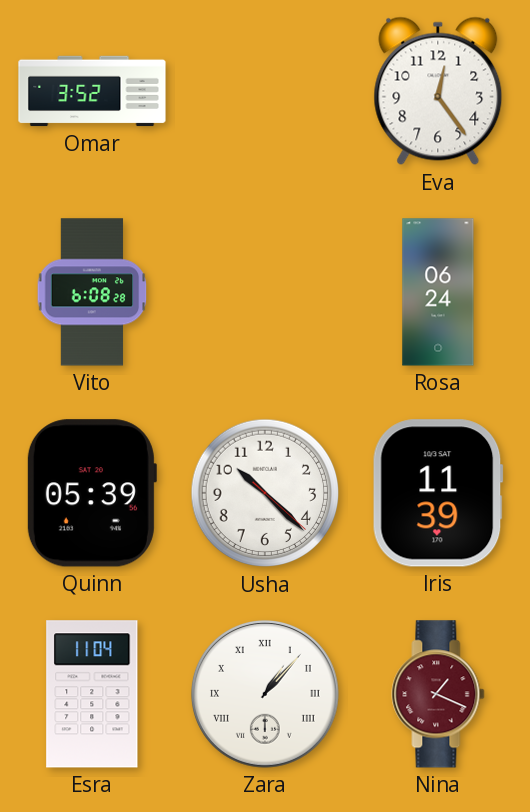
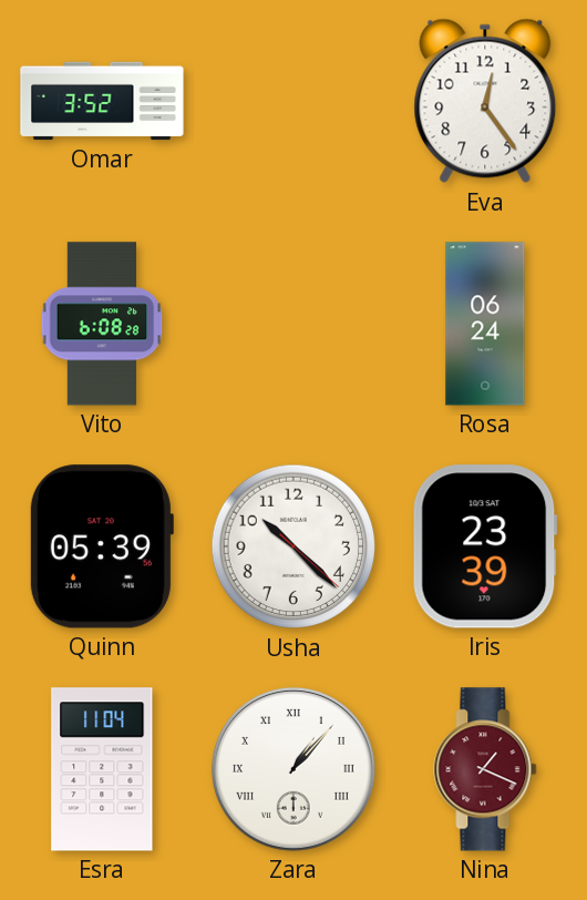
Iris: 11:39 -> 23:39 (485, 546)
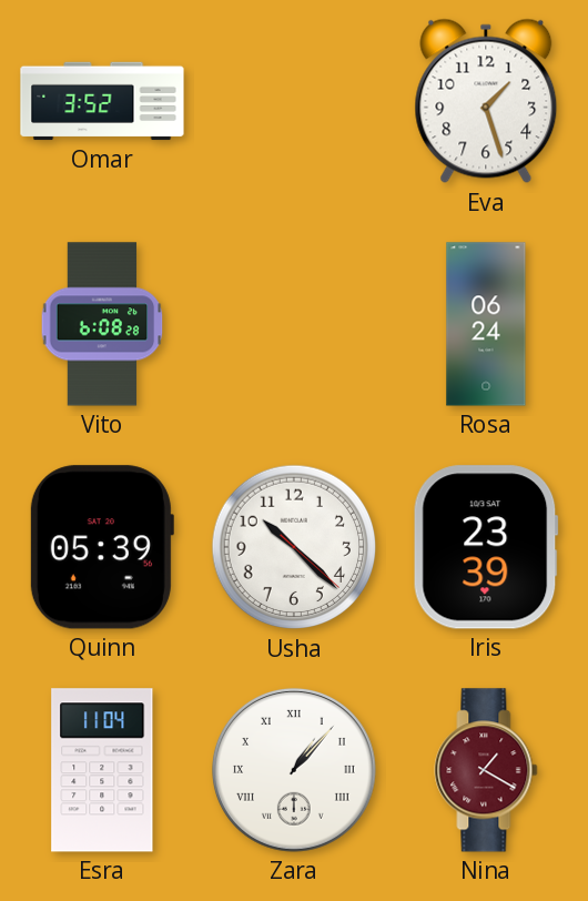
Eva: 12:24 -> 1:27 (486, 101)
Nina: 1:19 -> 1:20 (486, 770)
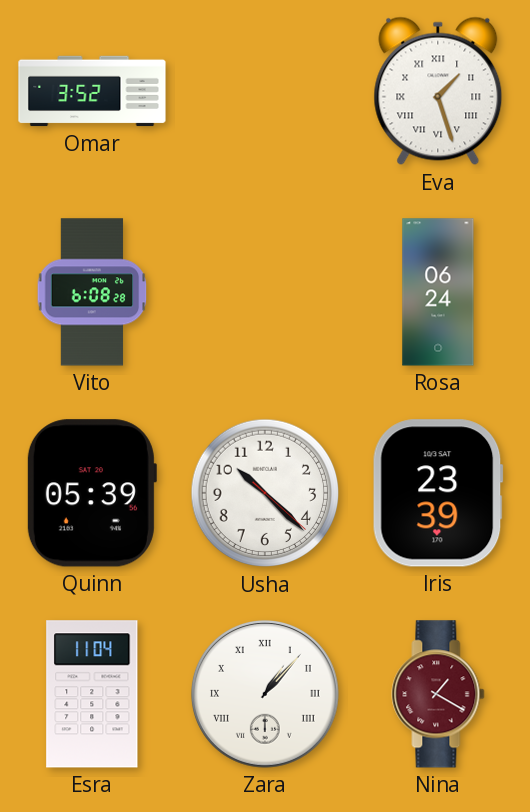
Eva numerals: Arabic -> Roman (438, 91)
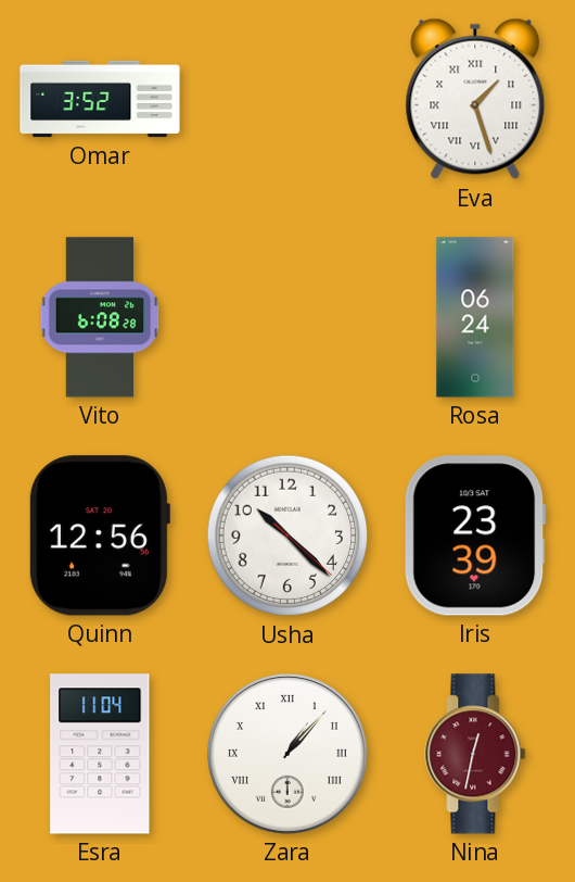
Quinn: 05:39 -> 12:56 (99, 535)
Nina: 1:20 -> 12:32 (475, 754)
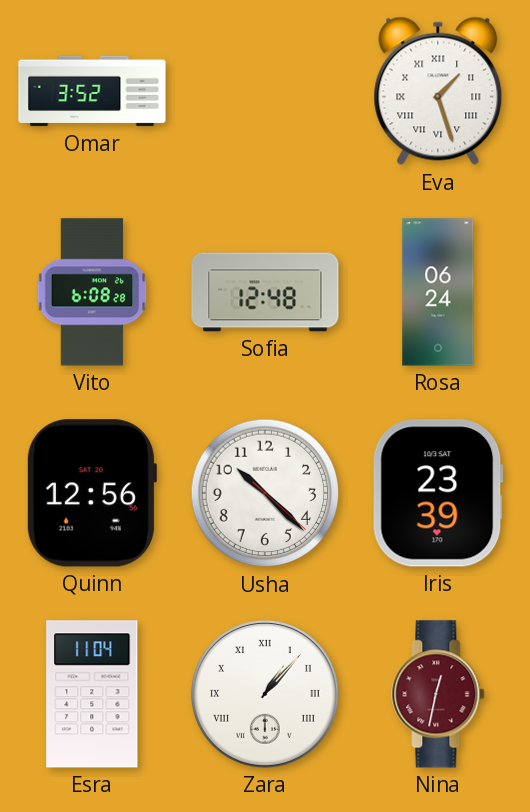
Sofia: none -> 12:48 (265, 292)
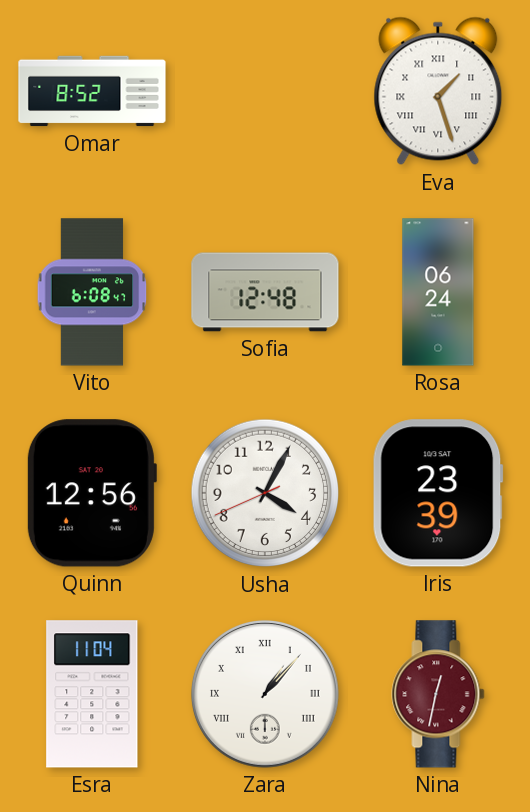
Omar: 3:52 -> 8:52 (92, 91)
Vito: 6:08:28 -> 6:08:47 (92, 292)
Usha: 10:22 -> 4:04 (265, 493)
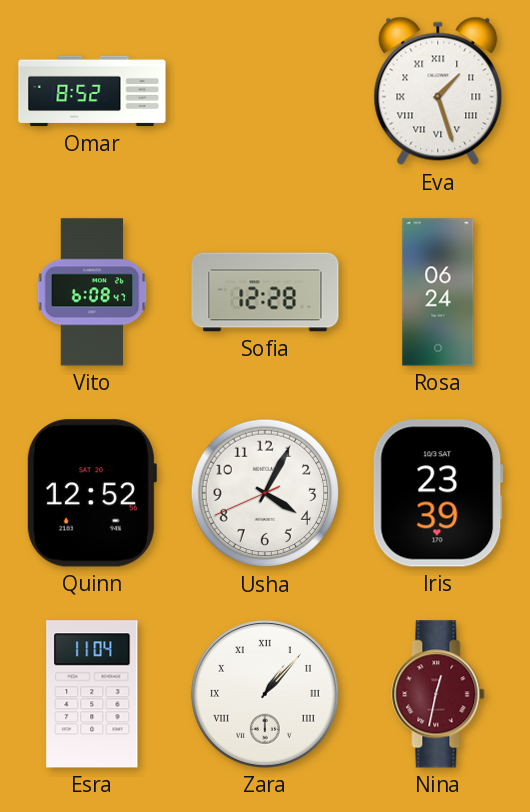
Sofia: 12:48 -> 12:28 (265, 292)
Quinn: 12:56 -> 12:52 (91, 493)
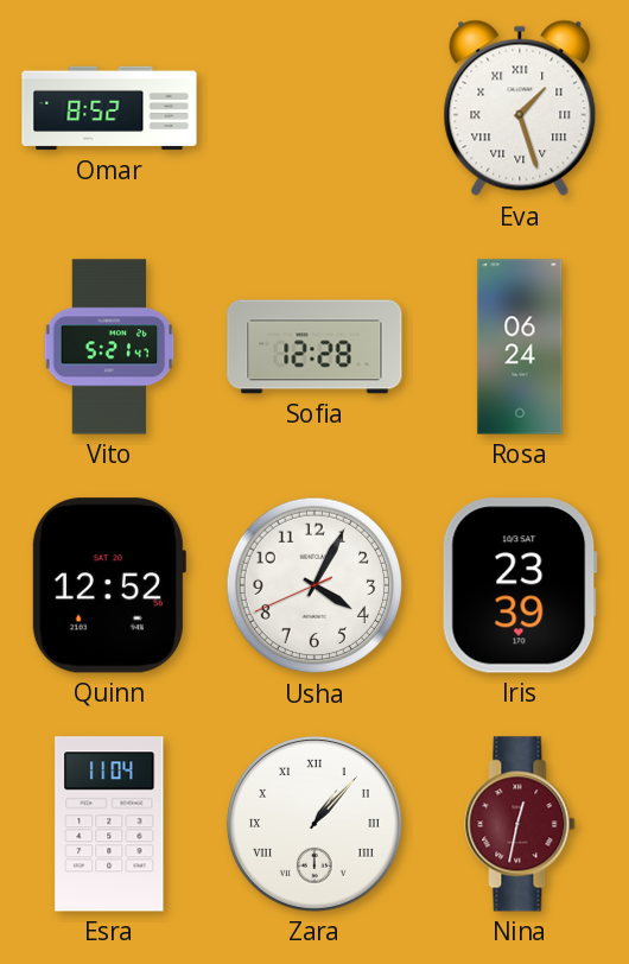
Vito: 6:08 -> 5:21 (109, 347)
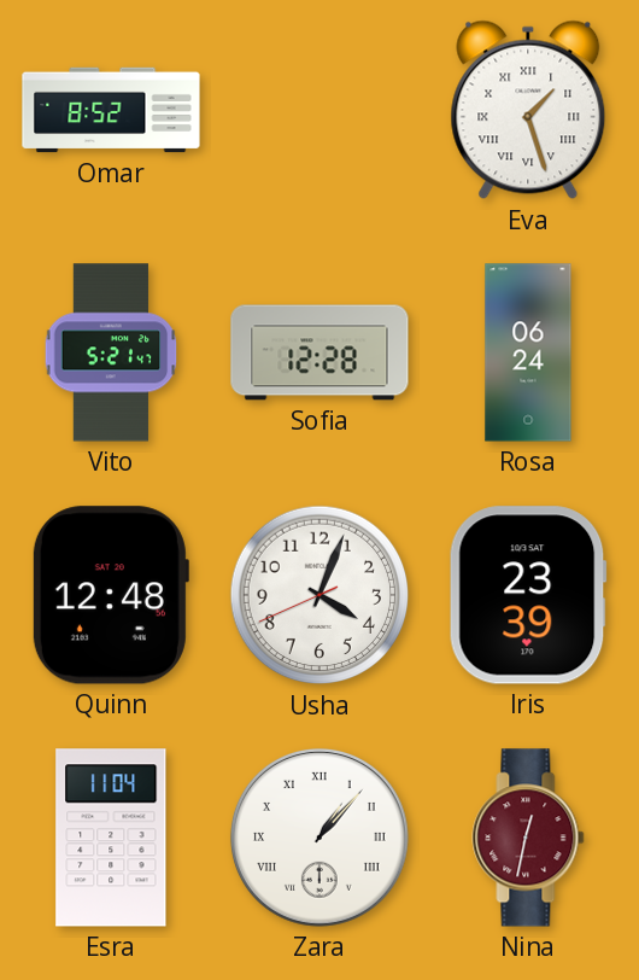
Quinn: 12:52 -> 12:48 (110, 595)
Usha: 4:04 -> 4:03 (319, 595)
